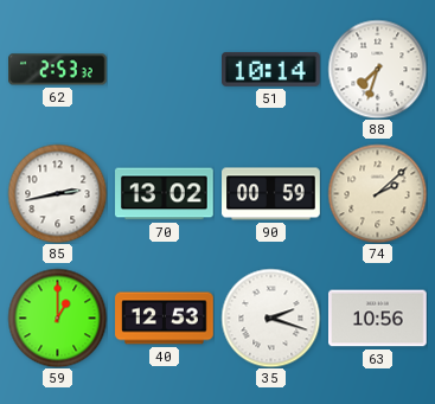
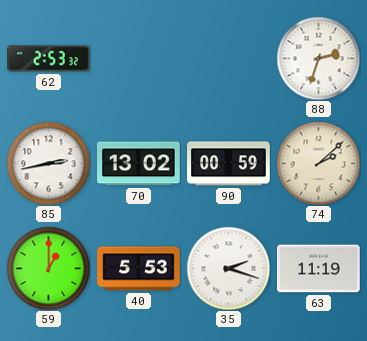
51: 10:14 -> none (271, 69)
88: 7:33 -> 2:33 (318, 58)
40: 12:53 -> 5:53 (139, 269)
63: 10:56 -> 11:19 (319, 269)
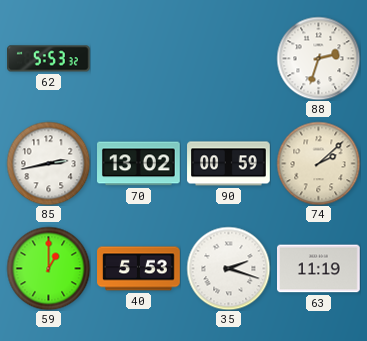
62: 2:53 -> 5:53 (49, 59)
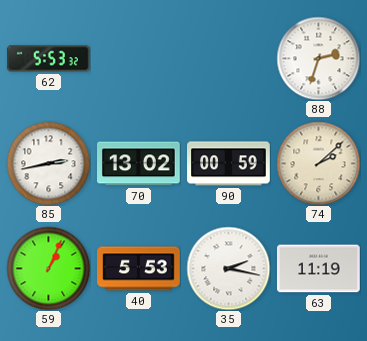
59: 1:00 -> 1:04 (48, 268)
35: 2:18 -> 2:17 (228, 268)
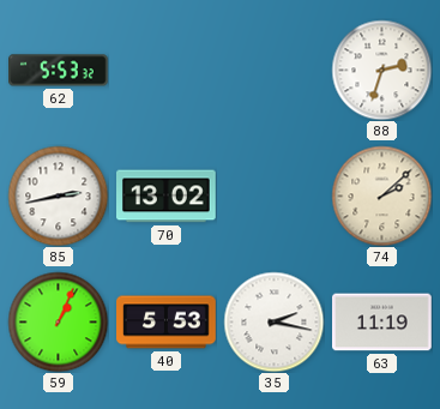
90: 00:59 -> none (229, 164)
